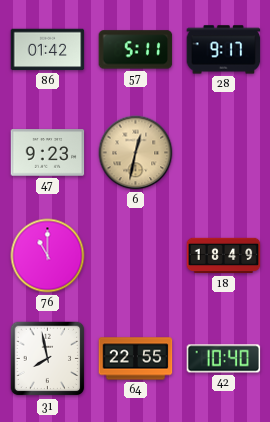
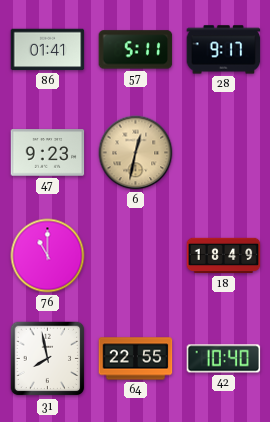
86: 01:42 -> 01:41 (48, 50)
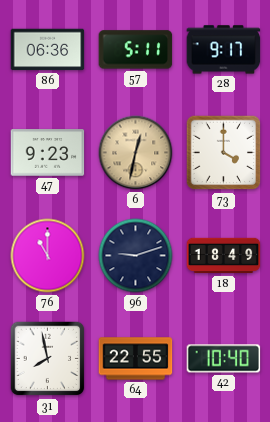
86: 01:41 -> 06:36 (48, 50)
73: none -> 4:00 (224, 153)
96: none -> 9:12 (136, 256)
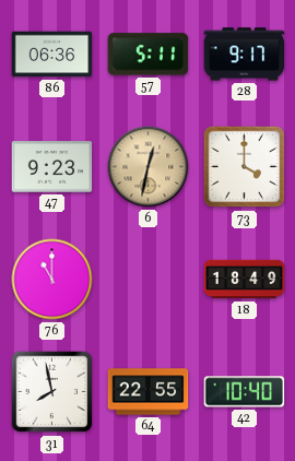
96: 9:12 -> none (136, 256)
